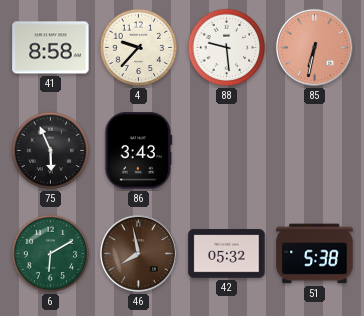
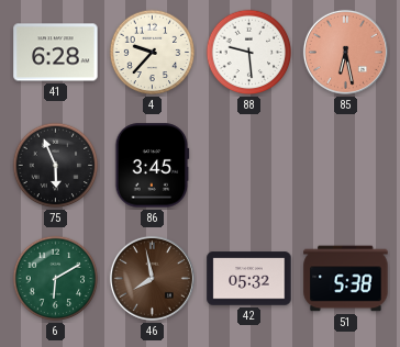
41: 8:58 -> 6:28 (56, 53)
85: 6:32 -> 6:28 (345, 52)
86: 3:43 -> 3:45 (153, 166)
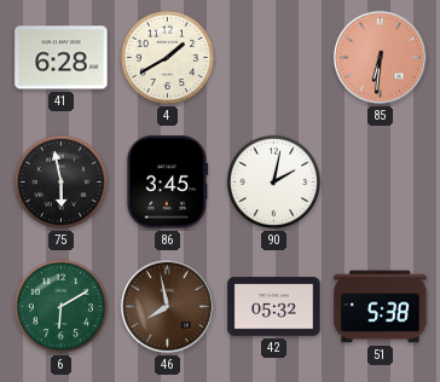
4: 9:37 -> 1:40 (168, 58)
88: 9:29 -> none (249, 53)
85: 6:28 -> 6:31 (380, 57)
75: 5:56 -> 5:58 (62, 183)
90: none -> 2:02 (274, 183)
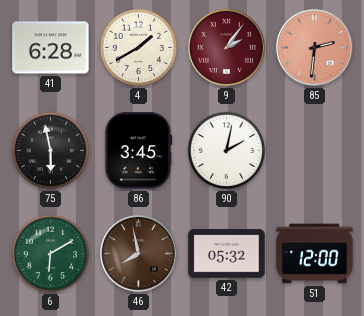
9: none -> 2:06 (226, 47)
85: 6:31 -> 2:31 (314, 47)
51: 5:38 -> 12:00 (315, 254)
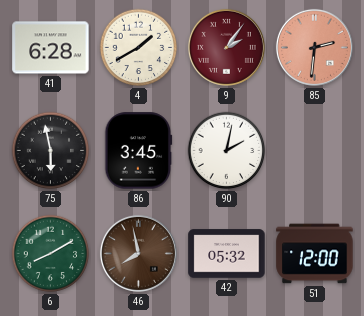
6: 6:10 -> 8:10 (51, 254)
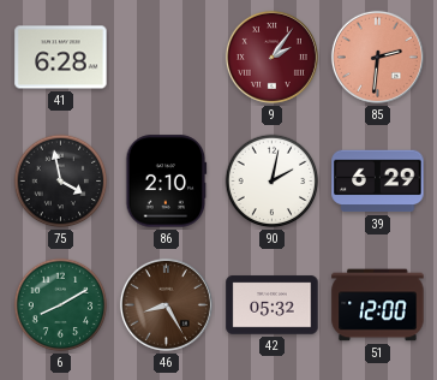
4: 1:40 -> none (139, 48)
75: 5:58 -> 3:58 (61, 182)
86: 3:45 -> 2:10 (167, 182)
39: none -> 6:29 (378, 182)
46: 7:58 -> 8:25 (166, 304)
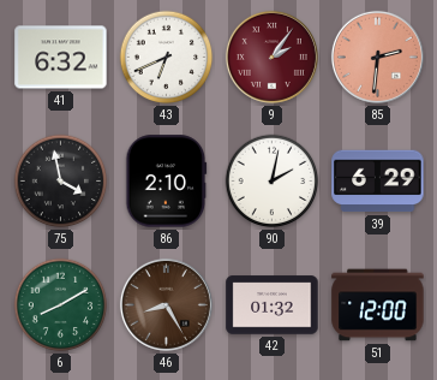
41: 6:28 -> 6:32 (61, 58)
43: none -> 6:41 (167, 58)
42: 05:32 -> 01:32 (273, 305)
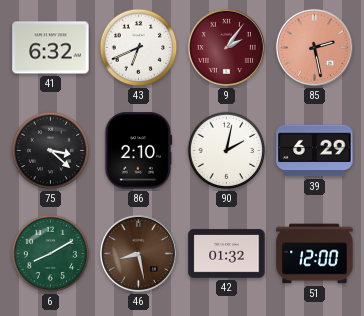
85: 2:31 -> 2:28 (314, 47)
75: 3:58 -> 3:22 (51, 151)
46: 8:25 -> 8:28 (138, 253)
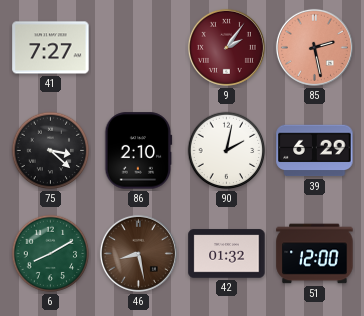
41: 6:32 -> 7:27 (51, 48)
43: 6:41 -> none (139, 48)
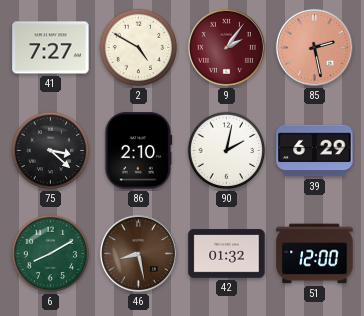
2: none -> 4:50 (139, 48)
